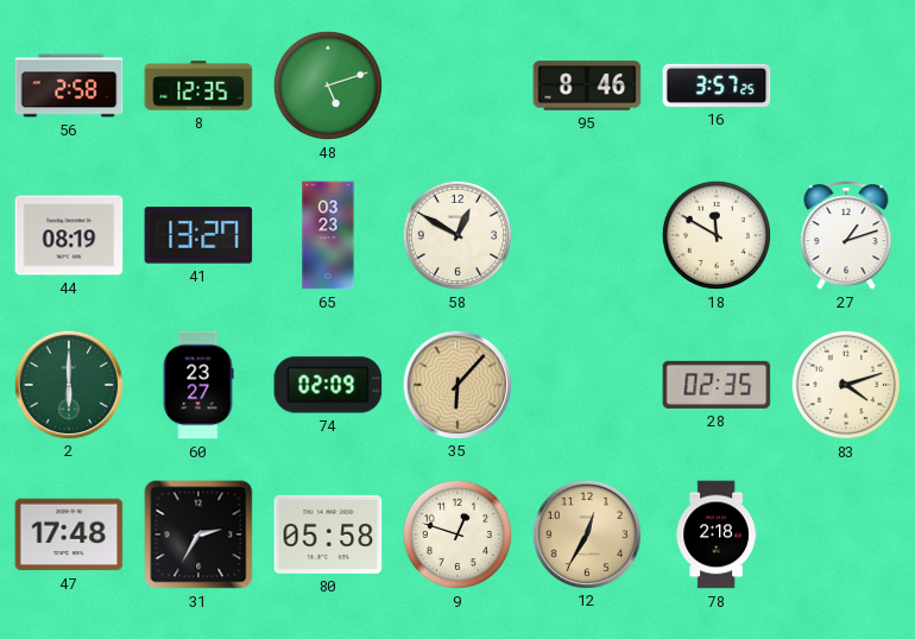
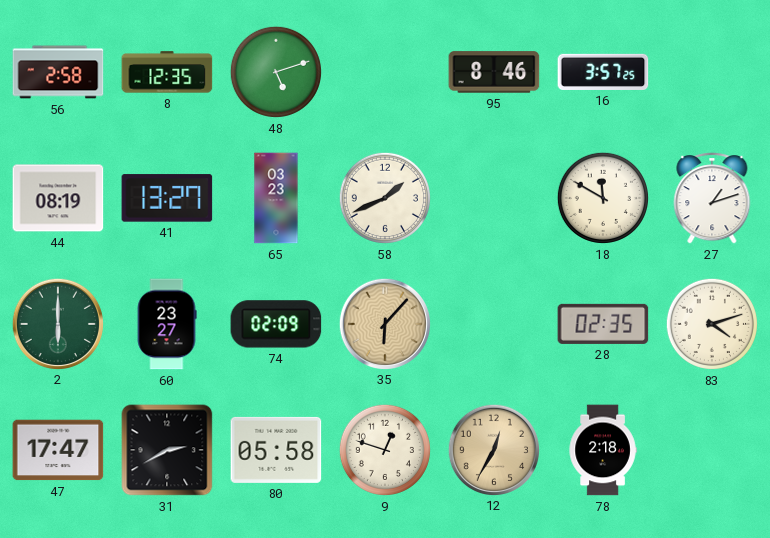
58: 12:50 -> 1:41 (385, 198)
47: 17:48 -> 17:47 (58, 450)
31: 2:35 -> 2:40 (167, 450)
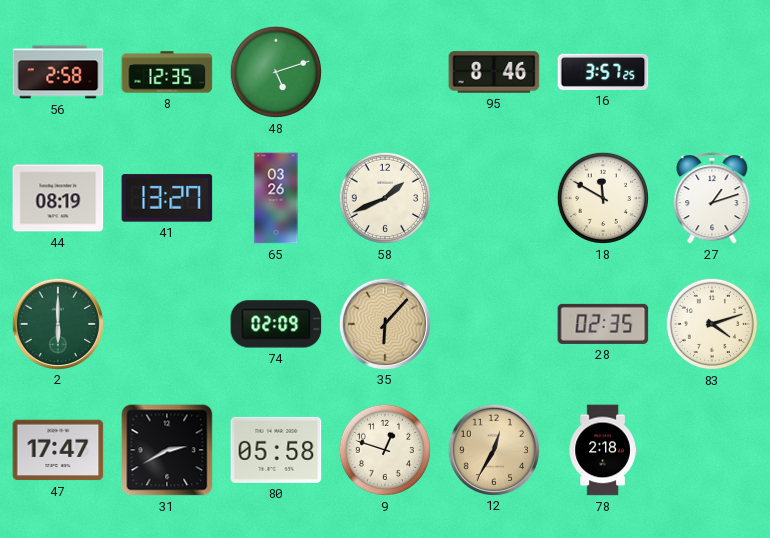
65: 03:23 -> 03:26 (276, 198)
60: 23:27 -> none (167, 324)
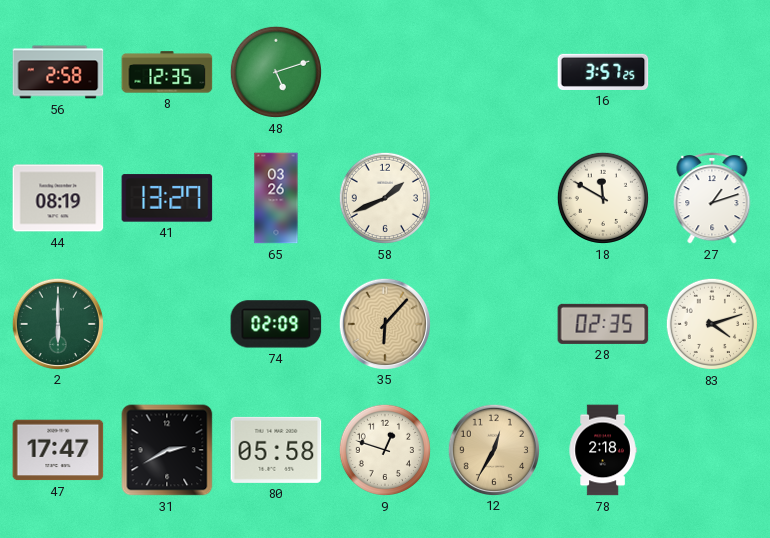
95: 8:46 -> none (494, 72)
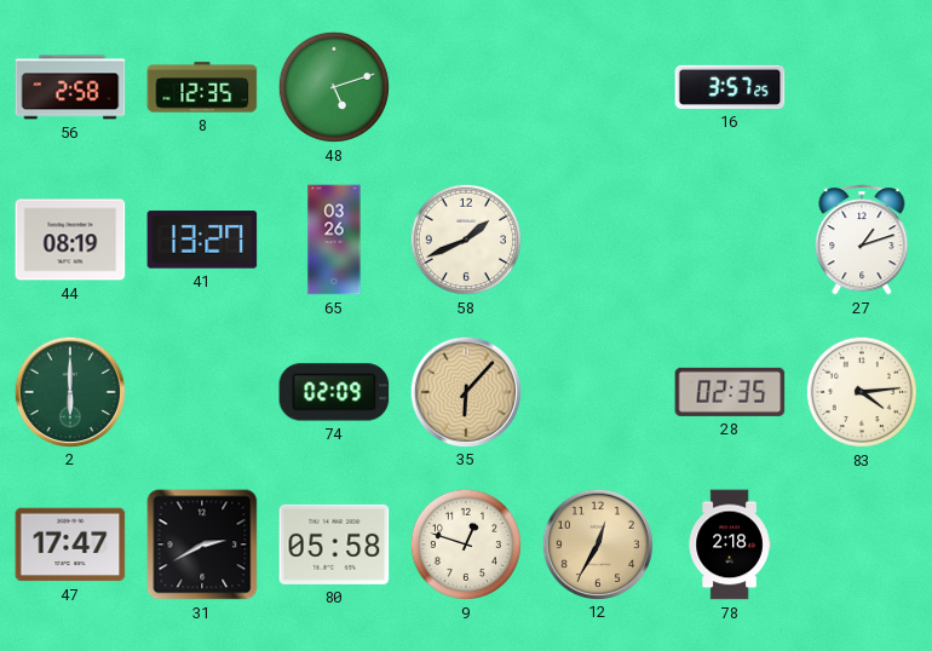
18: 11:50 -> none (603, 198)
83: 4:12 -> 4:14 (862, 392)
